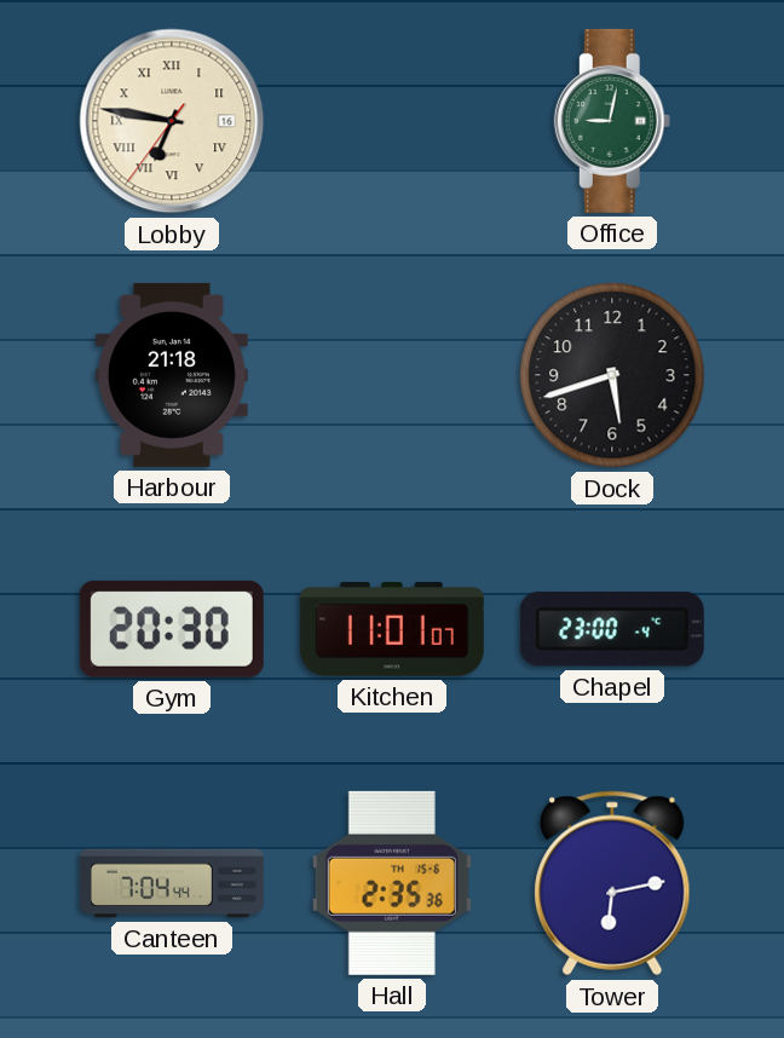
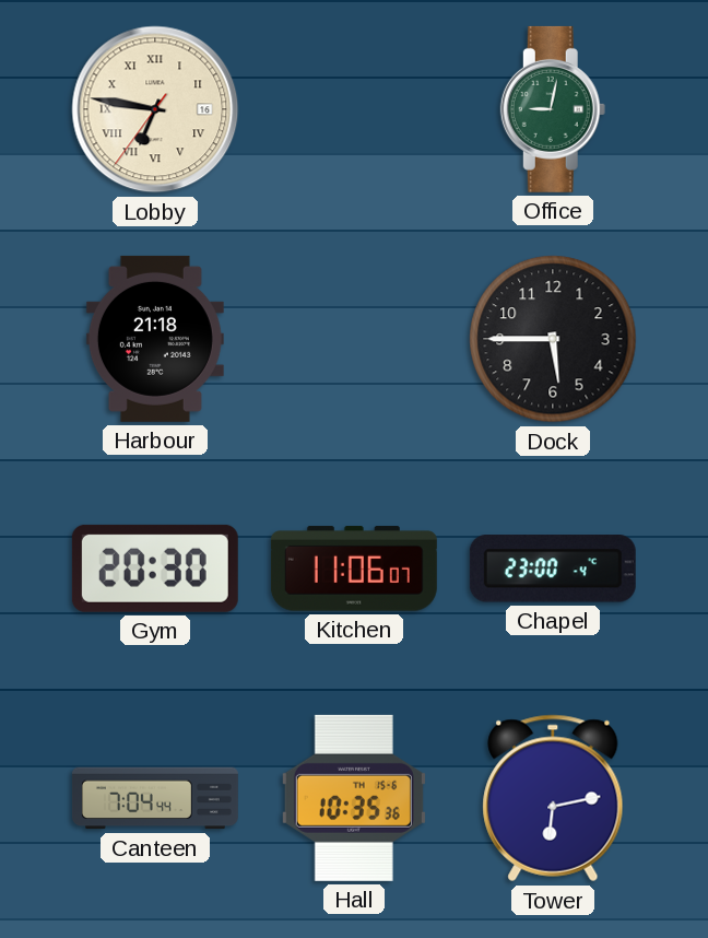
Dock: 5:42 -> 5:45 (553, 339)
Kitchen: 11:01 -> 11:06 (354, 568)
Hall: 2:35 -> 10:35 (354, 798)
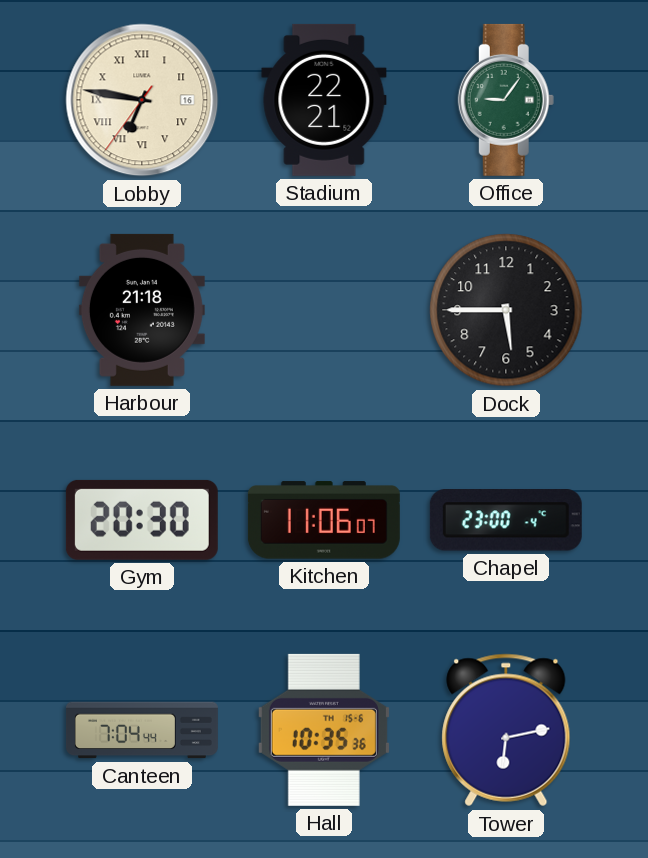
Stadium: none -> 22:21 (324, 100)
Office: 9:02 -> 9:06 (506, 100)
